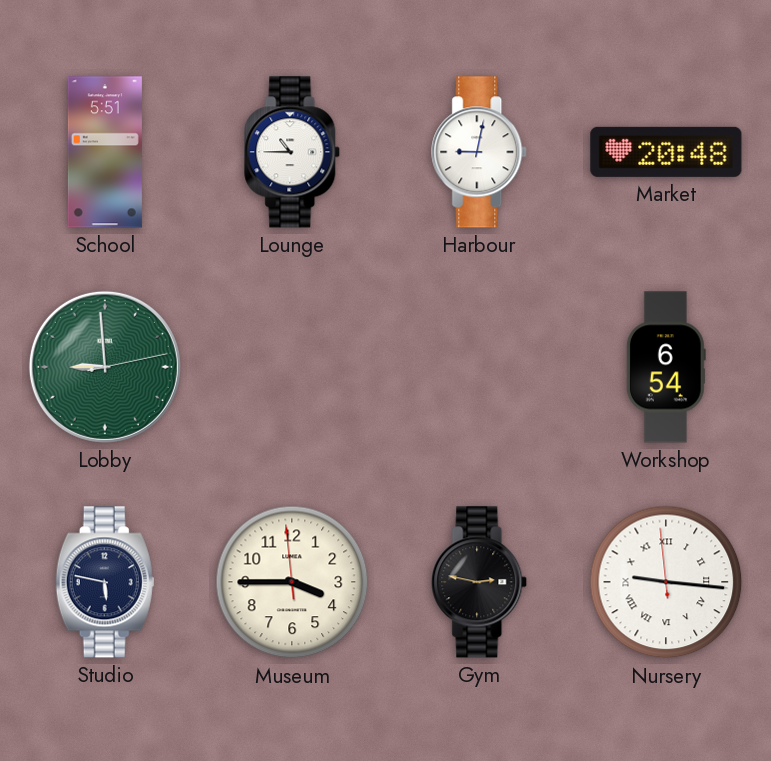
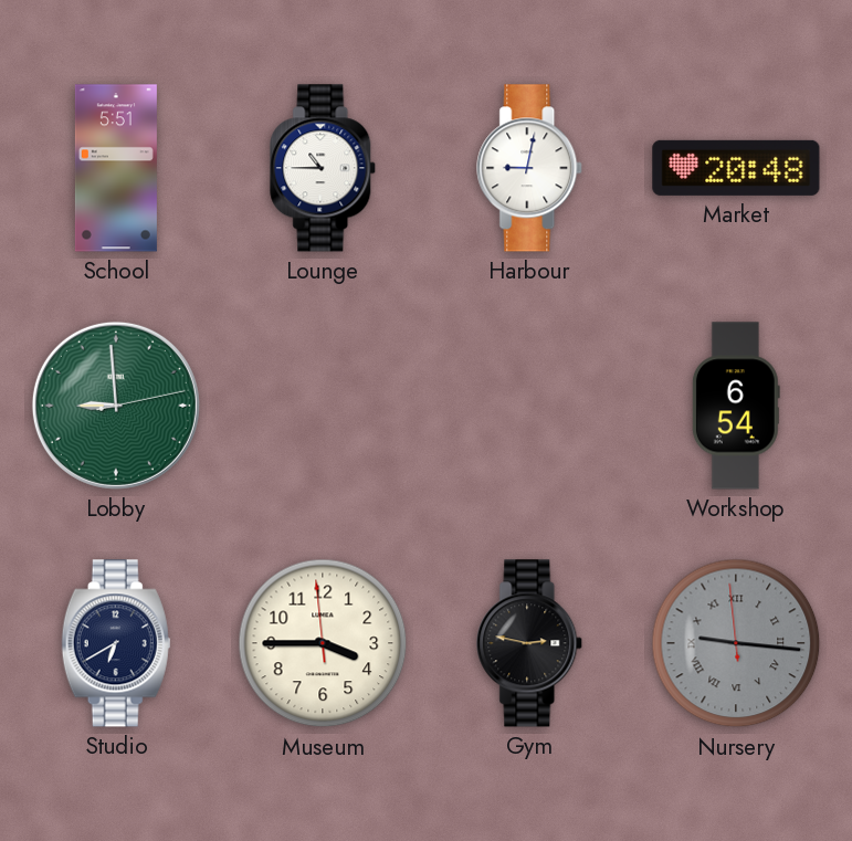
Studio: 5:47 -> 6:40 (116, 643)
Nursery dial: white -> grey (736, 643)
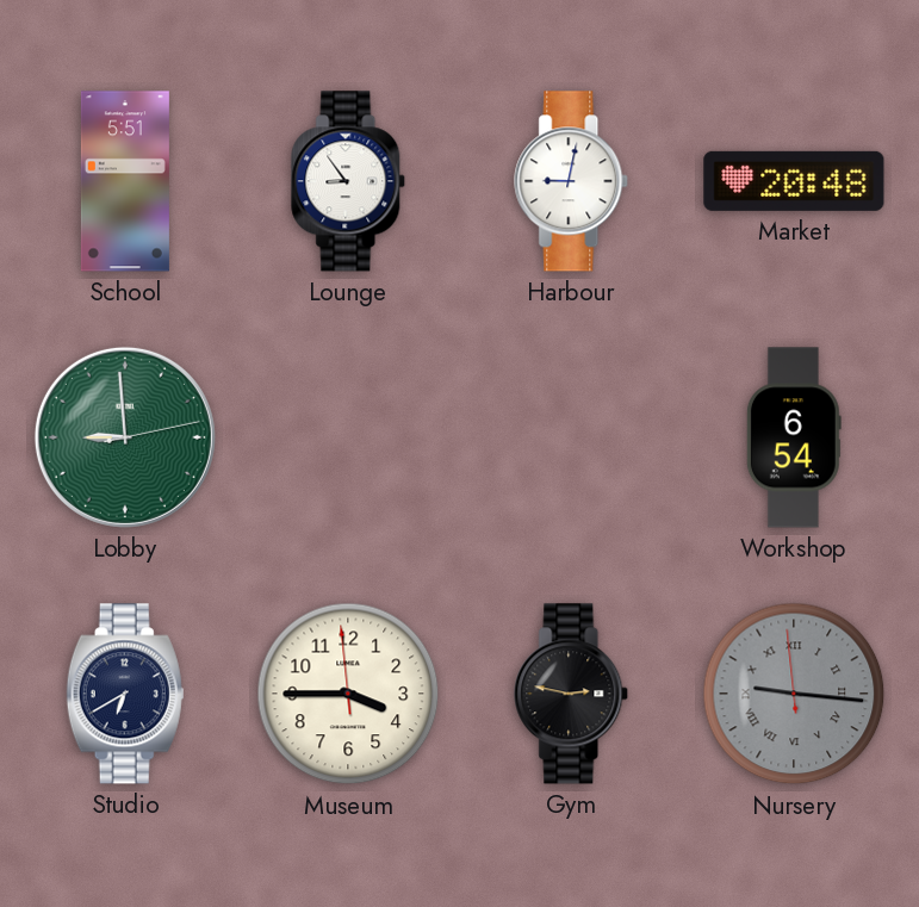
Lounge: 10:45 -> 8:54 (349, 181)
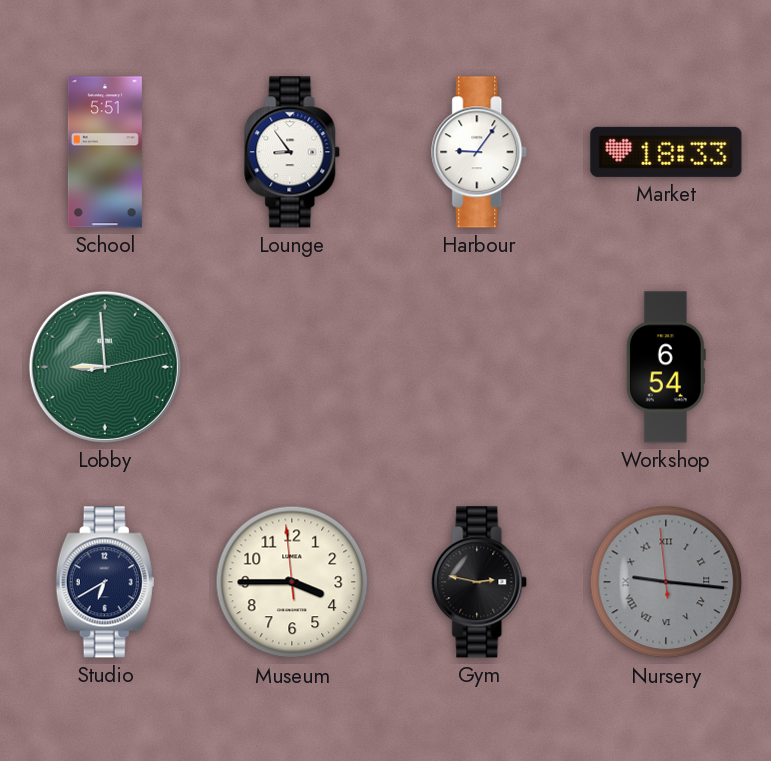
Harbour: 9:02 -> 9:06 (480, 152)
Market: 20:48 -> 18:33 (666, 152)
